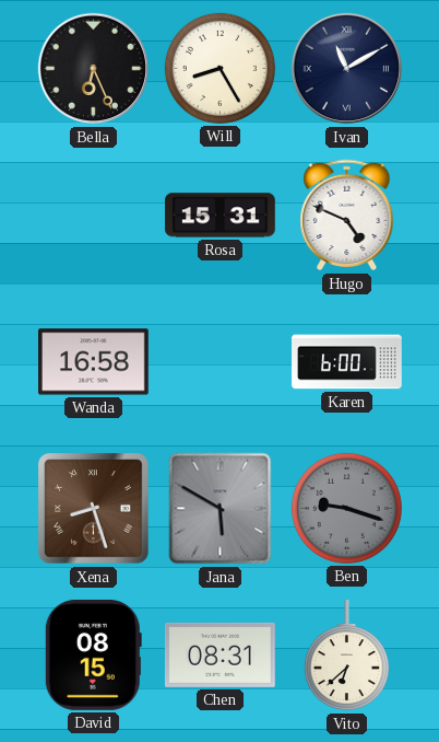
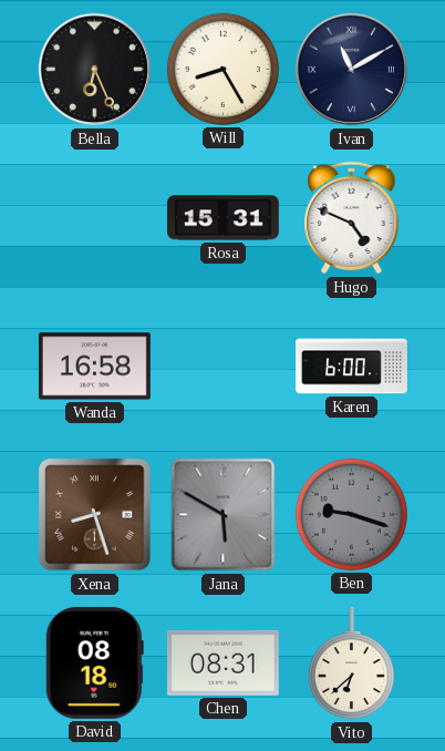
David: 08:15 -> 08:18 (94, 662)
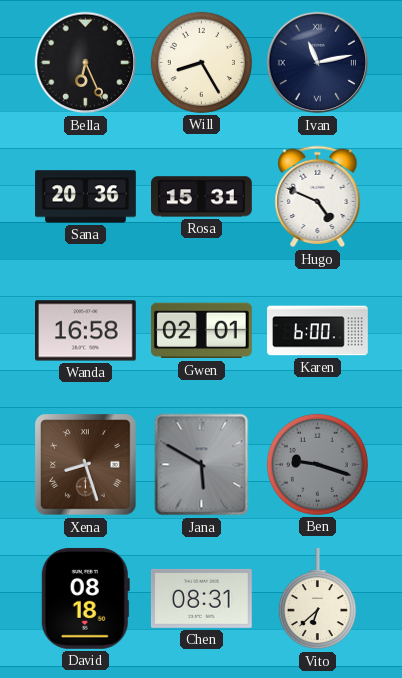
Ivan: 11:10 -> 11:13 (318, 63)
Sana: none -> 20:36 (86, 197)
Gwen: none -> 02:01 (201, 331)
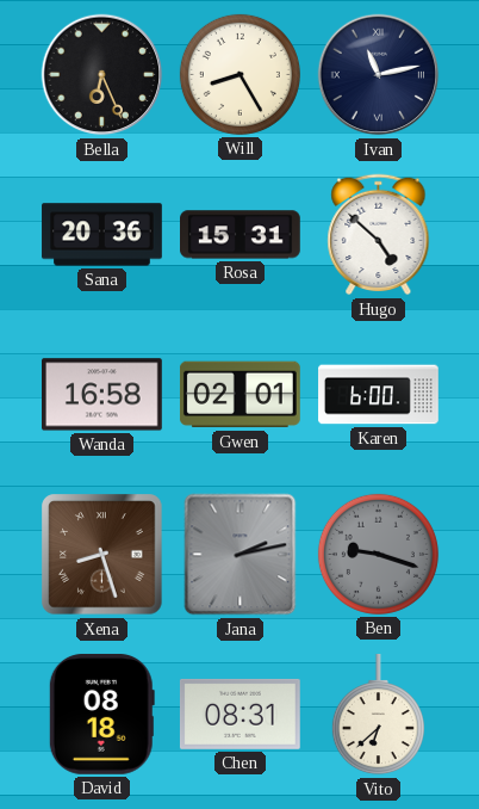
Hugo: 4:49 -> 4:52 (379, 235)
Jana: 5:50 -> 2:13 (241, 555)
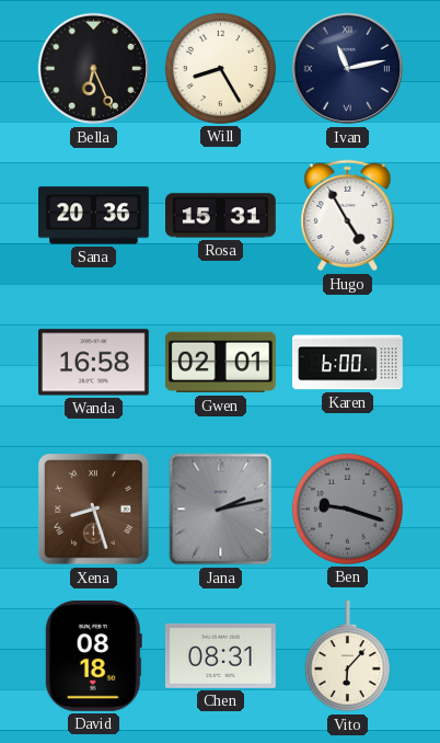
Hugo: 4:52 -> 4:55 (348, 216)
Vito: 6:38 -> 6:07 (347, 658)
